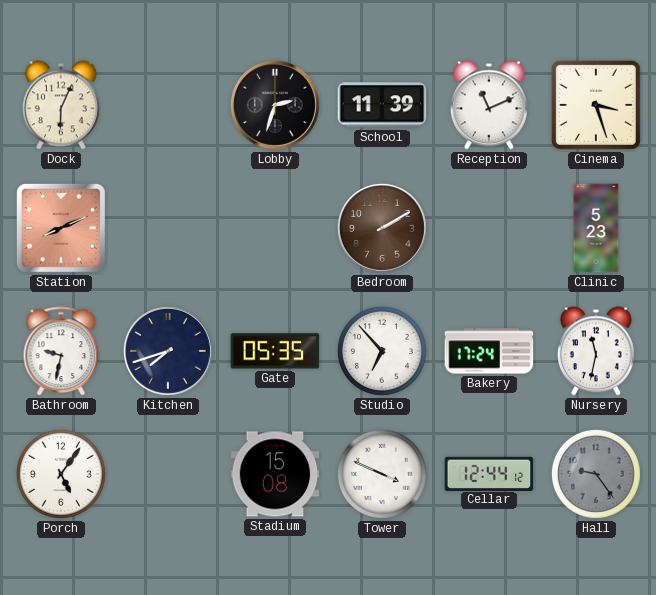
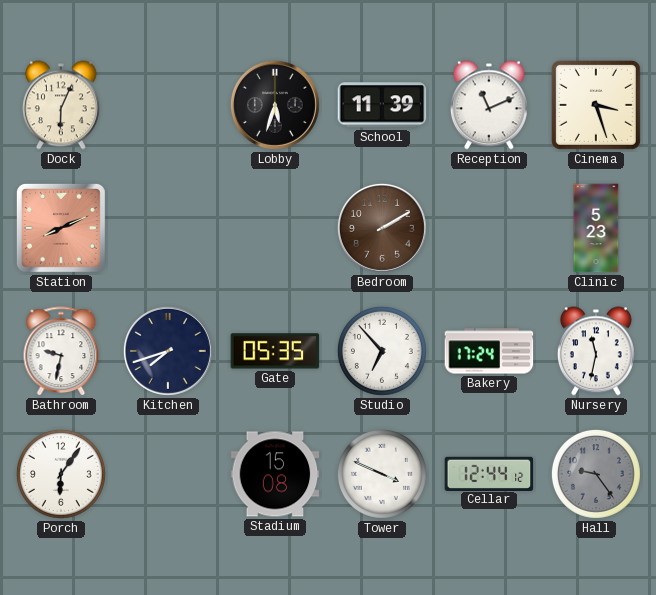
Lobby: 2:33 -> 5:33 (275, 105)
Porch: 5:06 -> 6:06 (61, 474)
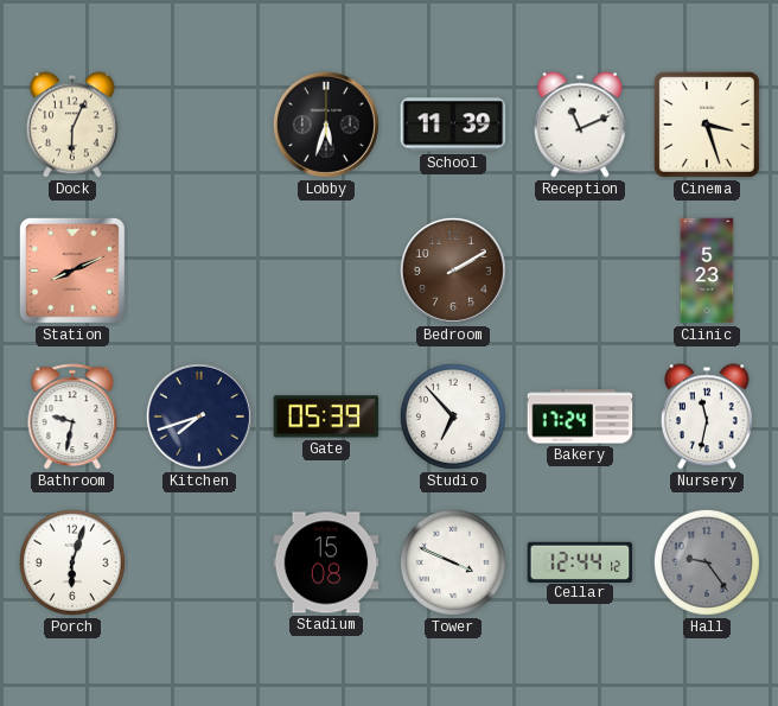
Gate: 05:35 -> 05:39 (326, 416)
Porch: 6:06 -> 6:03 (72, 562)
